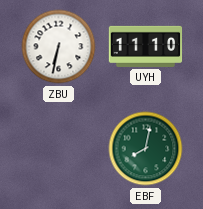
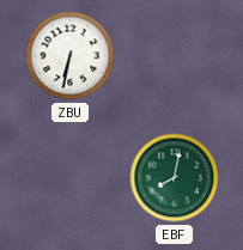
UYH: 11:10 -> none (146, 46)
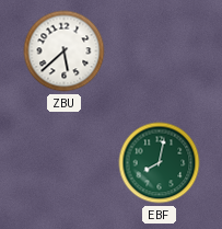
ZBU: 6:32 -> 5:38 (65, 51)
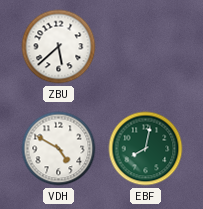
VDH: none -> 4:50 (59, 149)
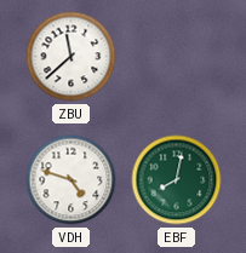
ZBU: 5:38 -> 11:38 (71, 57)
VDH: 4:50 -> 4:48 (71, 180)
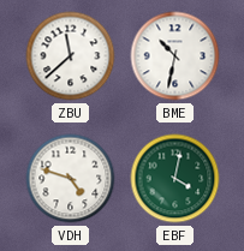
BME: none -> 10:32 (175, 56)
EBF: 8:02 -> 4:02 (175, 179)
